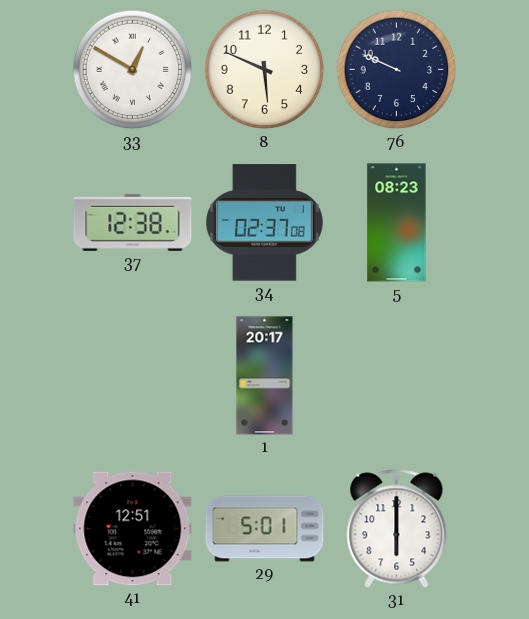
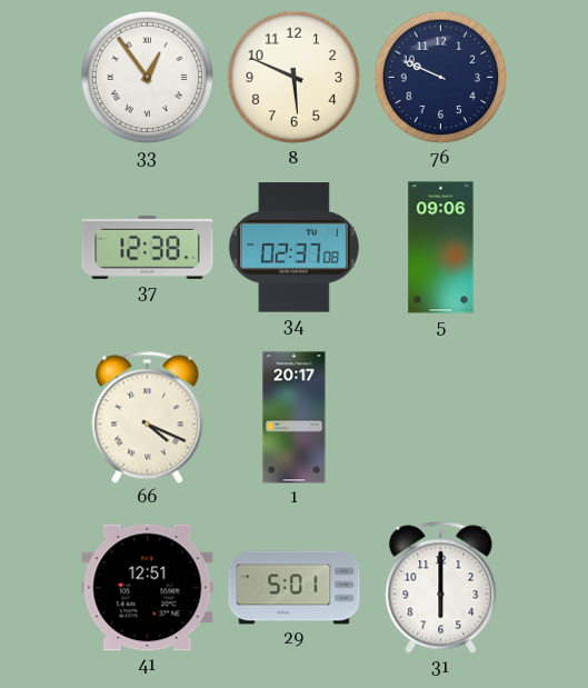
33: 12:50 -> 12:54 (148, 78)
5: 08:23 -> 09:06 (441, 248)
66: none -> 4:19 (148, 418)
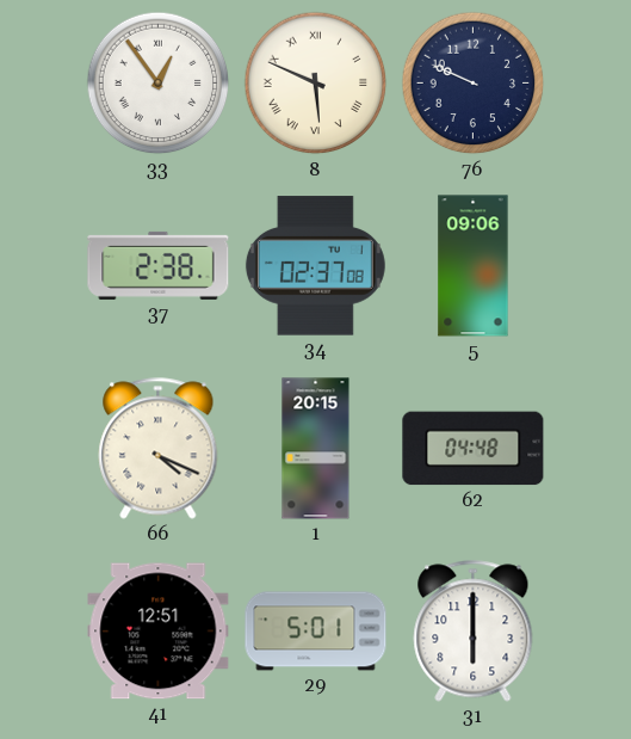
8 numerals: Arabic -> Roman (316, 84)
37: 12:38 -> 2:38 (159, 265)
1: 20:17 -> 20:15 (316, 449)
62: none -> 04:48 (474, 449)
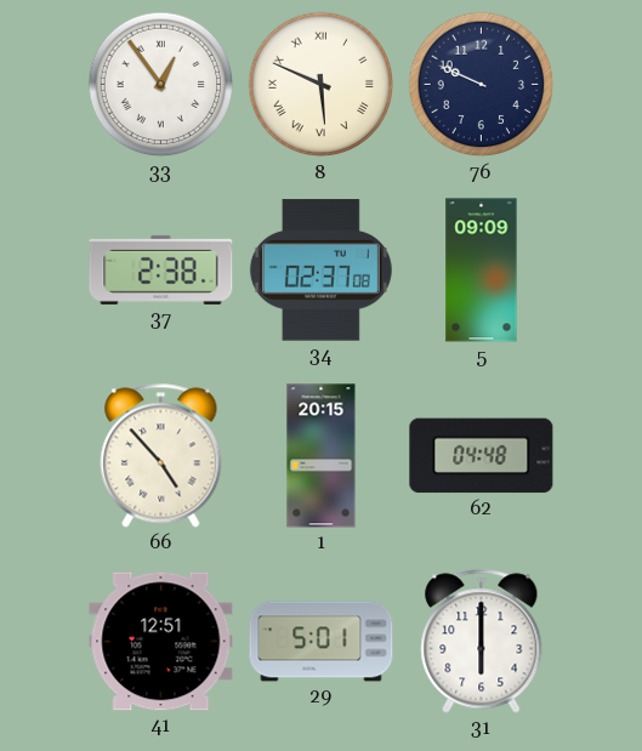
5: 09:06 -> 09:09 (482, 271)
66: 4:19 -> 4:53 (161, 456)
